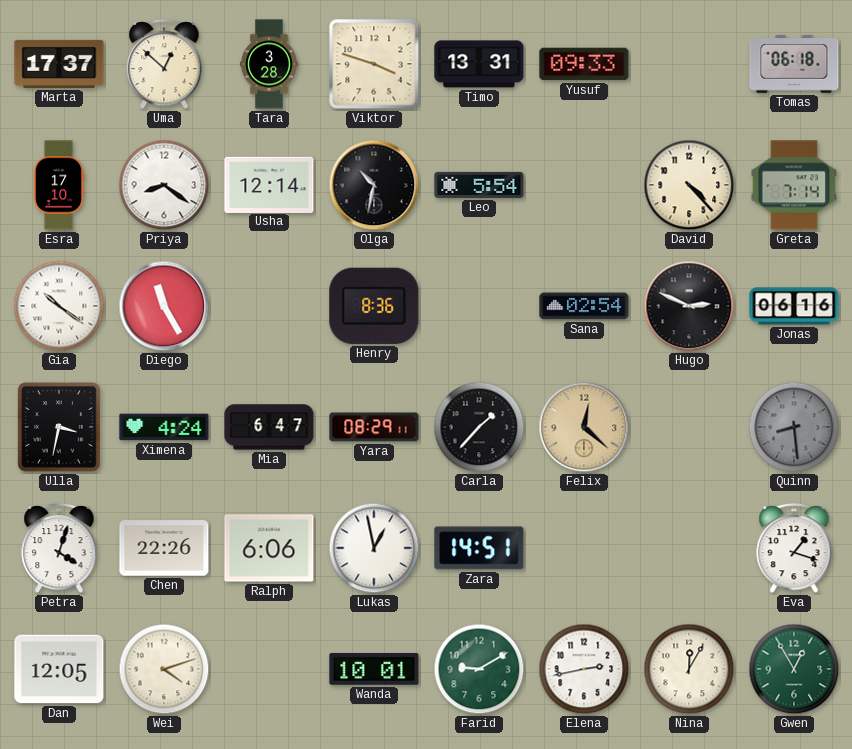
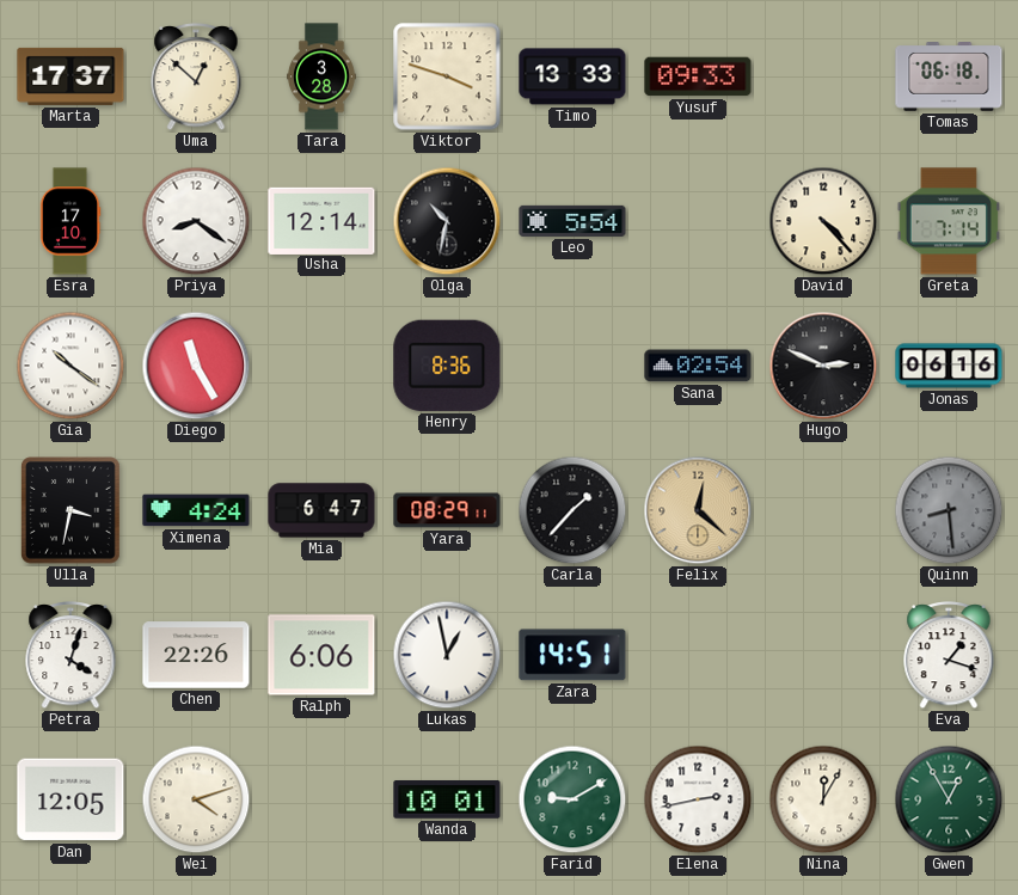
Timo: 13:31 -> 13:33 (572, 76)
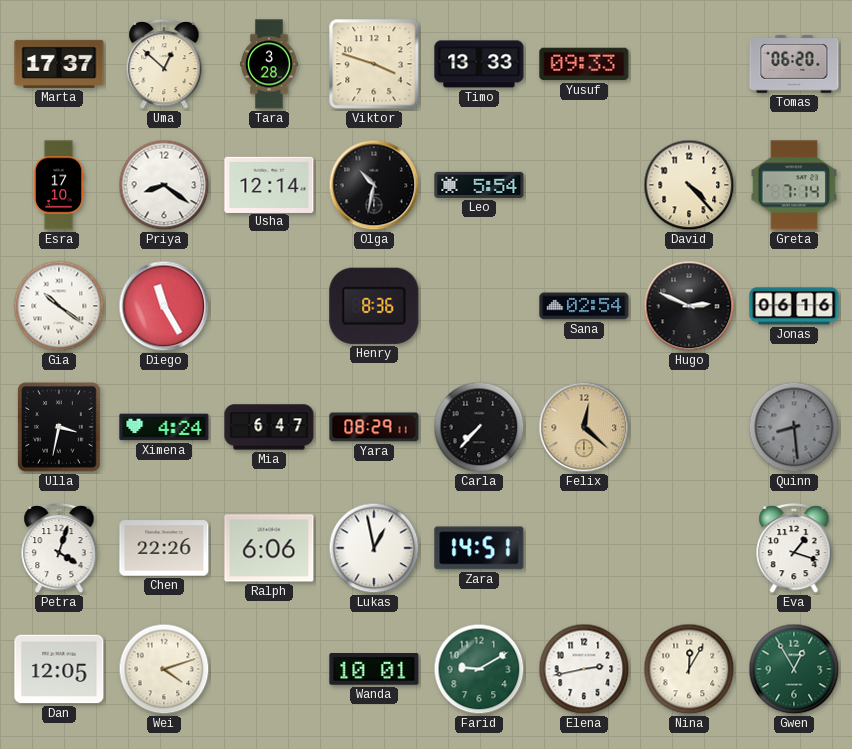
Tomas: 06:18 -> 06:20 (794, 65)
Carla: 1:37 -> 7:37 (479, 427)
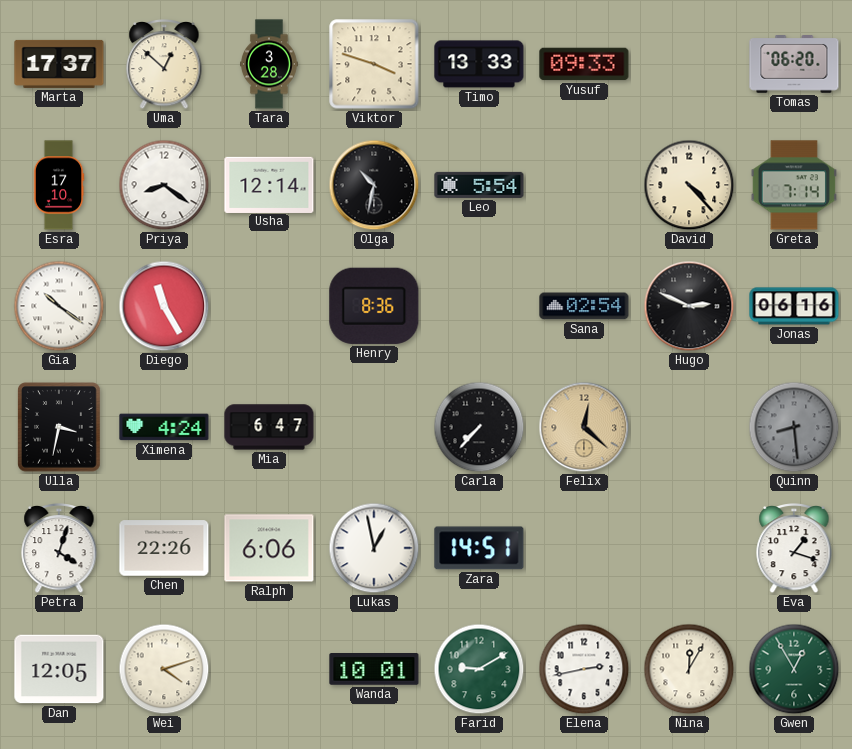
Yara: 08:29 -> none (374, 427)
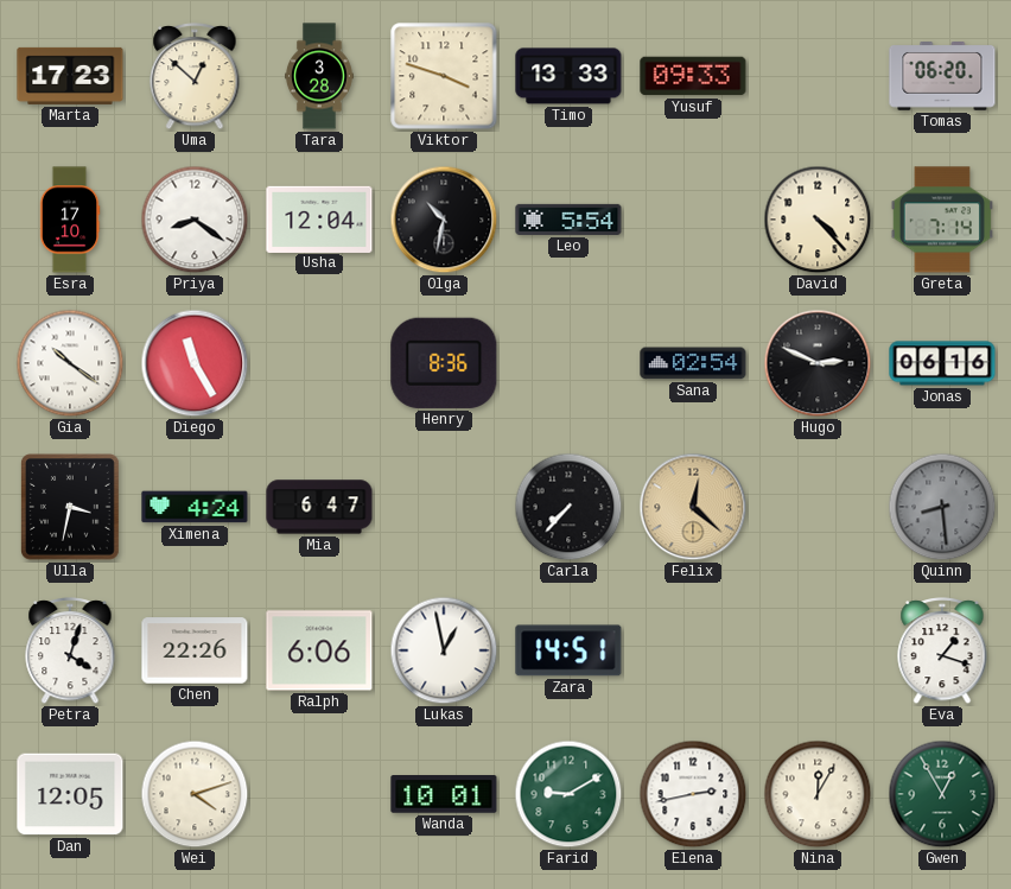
Marta: 17:37 -> 17:23 (70, 76)
Usha: 12:14 -> 12:04 (319, 218)
